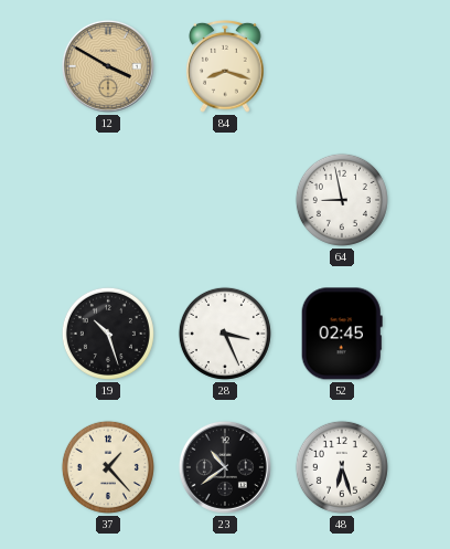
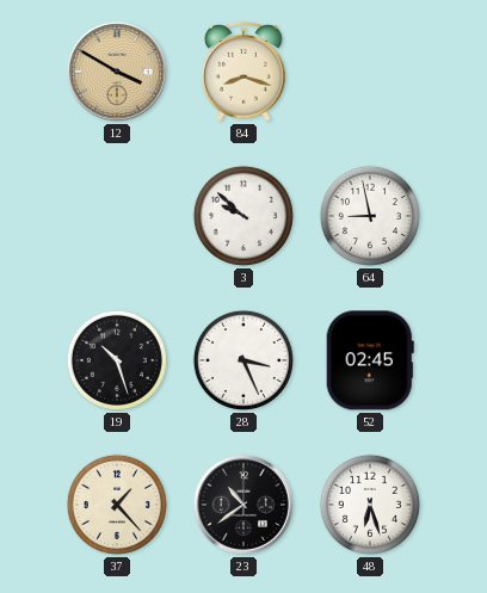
3: none -> 9:52 (243, 216)
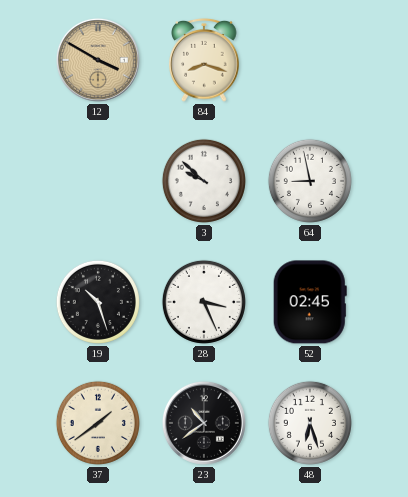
37: 1:23 -> 1:39 (98, 423)
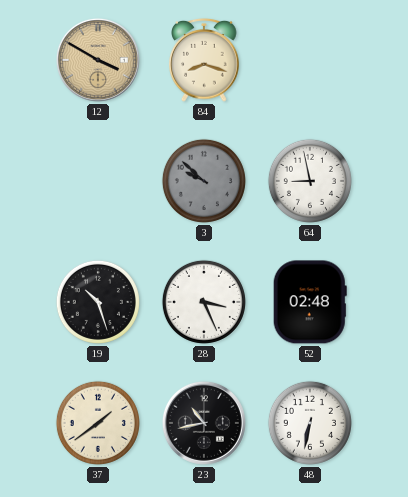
3 dial: white -> grey (204, 181)
52: 02:45 -> 02:48 (310, 302)
23: 10:39 -> 10:43 (204, 423)
48: 6:27 -> 6:32 (310, 423)
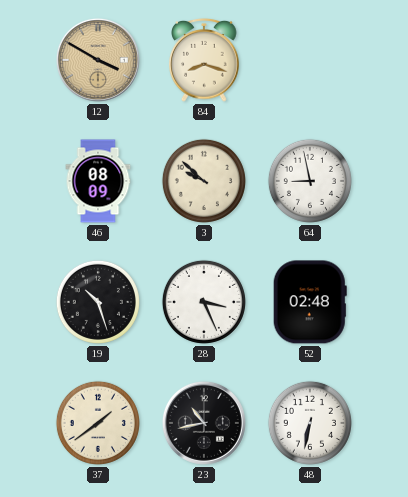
46: none -> 08:09 (98, 181)
3 dial: grey -> cream (204, 181)
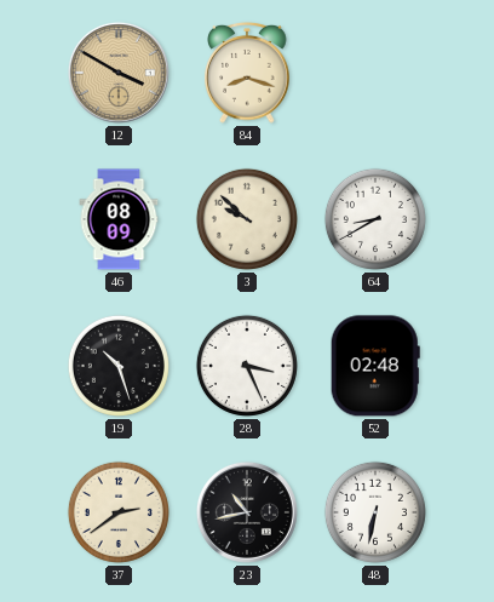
64: 8:58 -> 8:40 (375, 219)
37: 1:39 -> 2:39 (119, 512)
